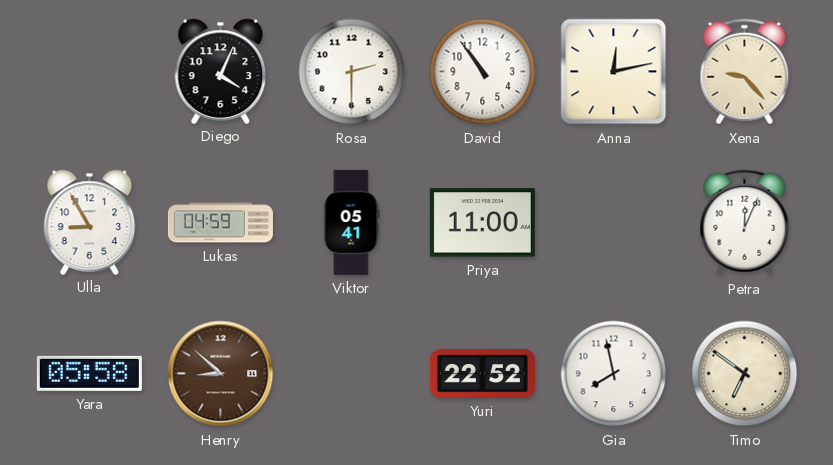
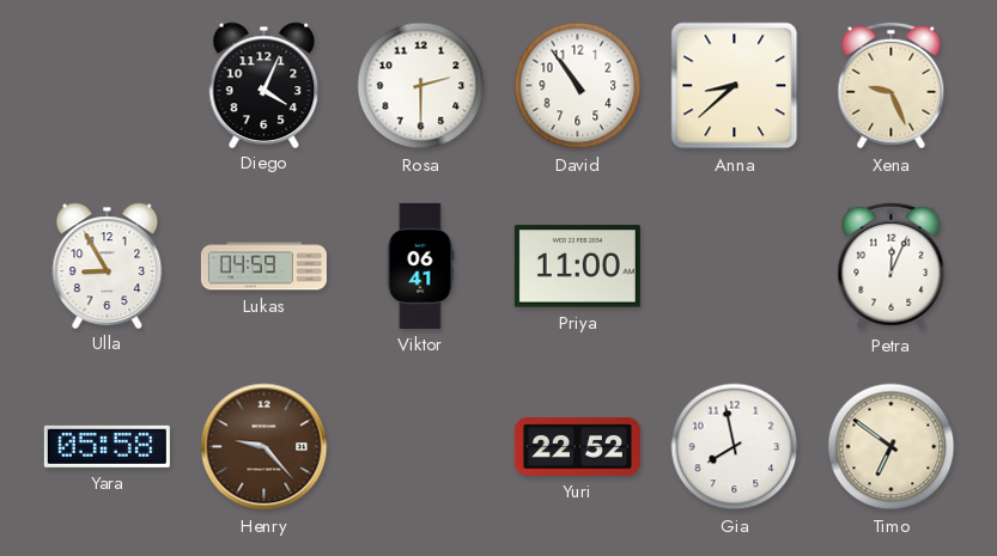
Anna: 12:13 -> 8:38 (735, 86)
Xena: 9:23 -> 9:26 (892, 86)
Viktor: 05:41 -> 06:41 (420, 265)
Henry: 8:52 -> 9:23 (265, 447)
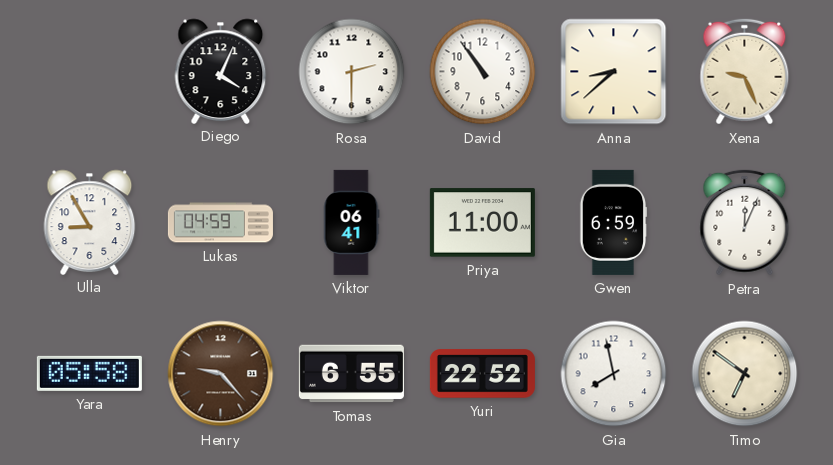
Gwen: none -> 6:59 (613, 222)
Tomas: none -> 6:55 (351, 374)
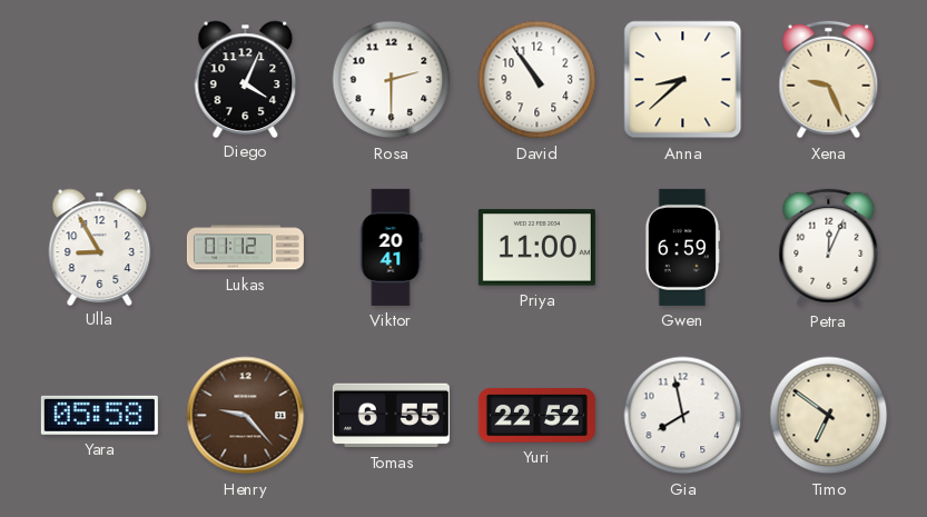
Lukas: 04:59 -> 01:12 (245, 248)
Viktor: 06:41 -> 20:41 (391, 247)
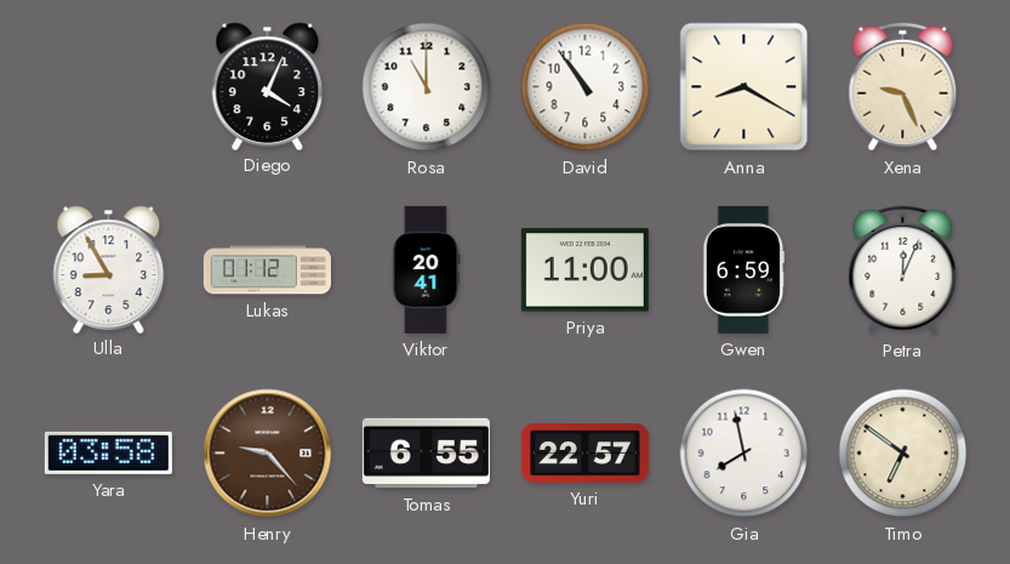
Rosa: 2:30 -> 11:00 (427, 87)
Anna: 8:38 -> 8:20 (744, 87)
Yara: 05:58 -> 03:58 (108, 452)
Yuri: 22:52 -> 22:57 (584, 454)
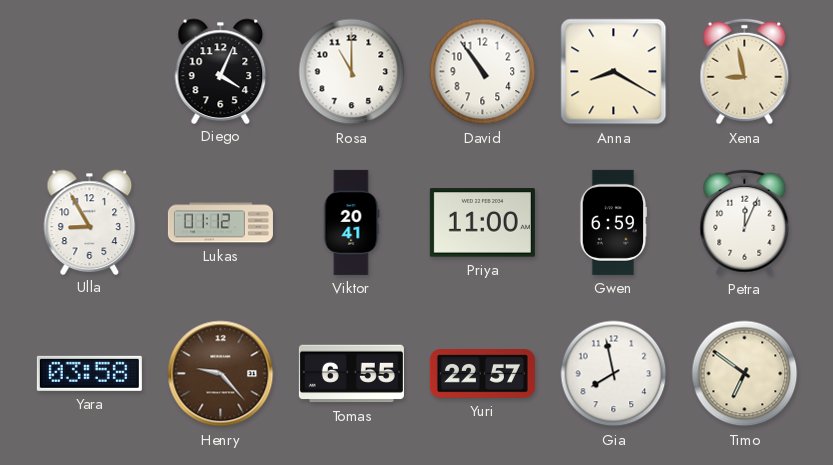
Xena: 9:26 -> 8:58 (745, 72)
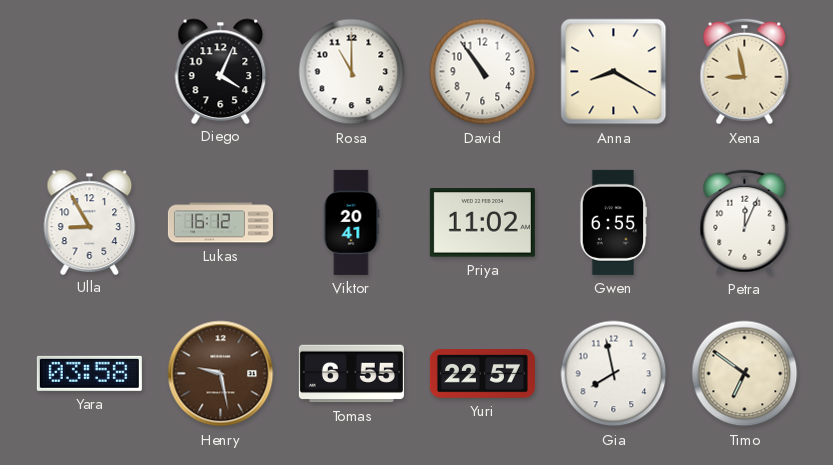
Lukas: 01:12 -> 16:12 (220, 223)
Priya: 11:00 -> 11:02 (482, 223)
Gwen: 6:59 -> 6:55 (613, 222)
Henry: 9:23 -> 9:28 (221, 374)
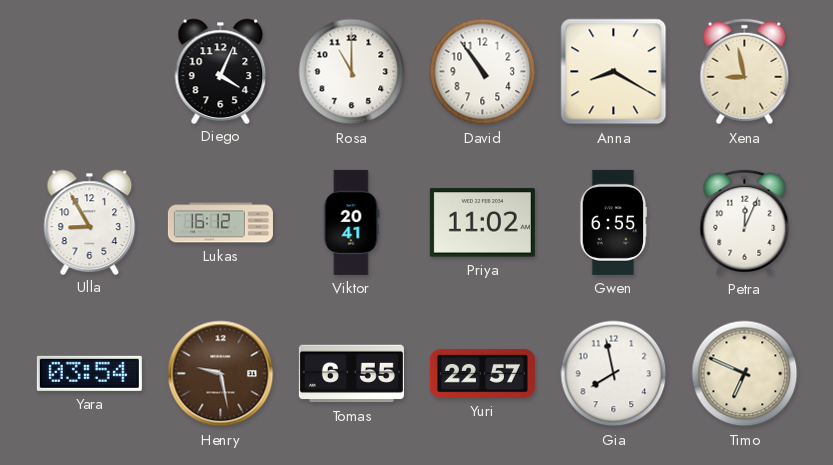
Yara: 03:58 -> 03:54 (89, 373)
Timo: 6:51 -> 6:49 (745, 374)
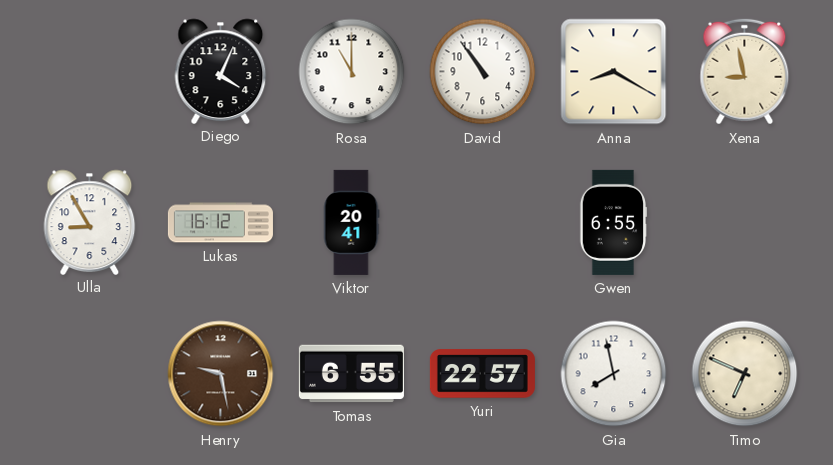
Priya: 11:02 -> none (482, 223)
Petra: 12:04 -> none (745, 223)
Yara: 03:54 -> none (89, 373)
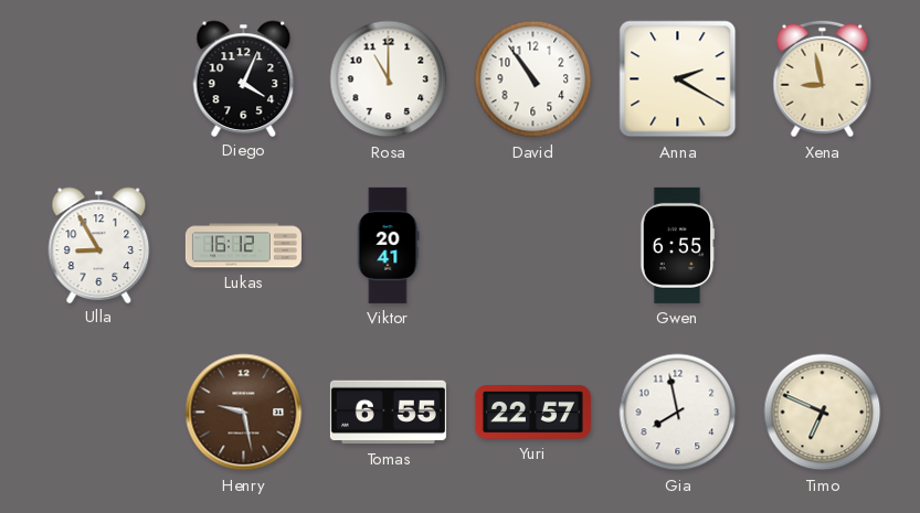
Anna: 8:20 -> 2:20 (678, 79)
